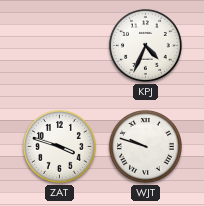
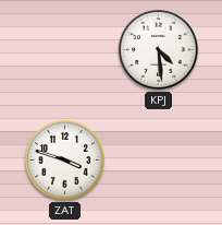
KPJ: 4:34 -> 4:29 (158, 49)
WJT: 9:48 -> none (145, 146)
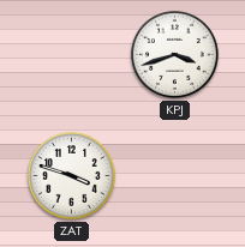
KPJ: 4:29 -> 3:42 (174, 54)
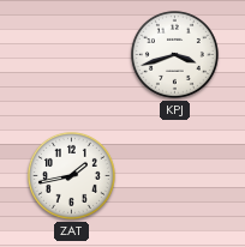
ZAT: 3:48 -> 1:43 (71, 175)
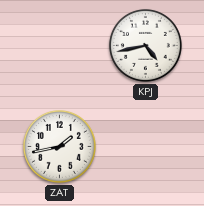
KPJ: 3:42 -> 4:43 (145, 45)
